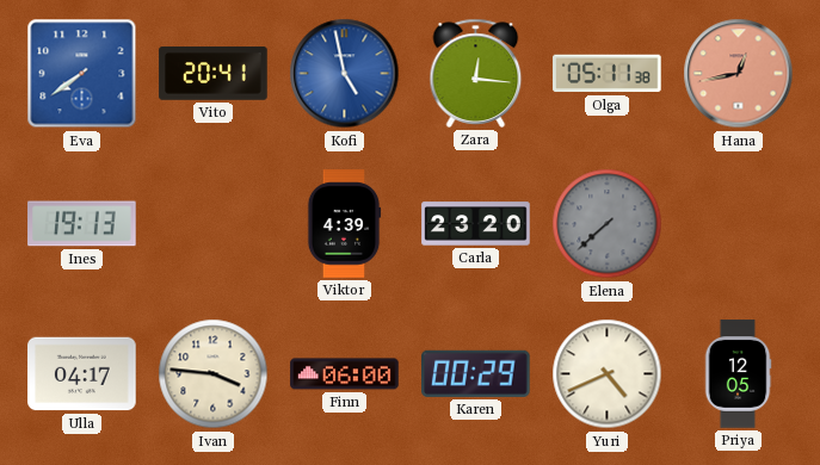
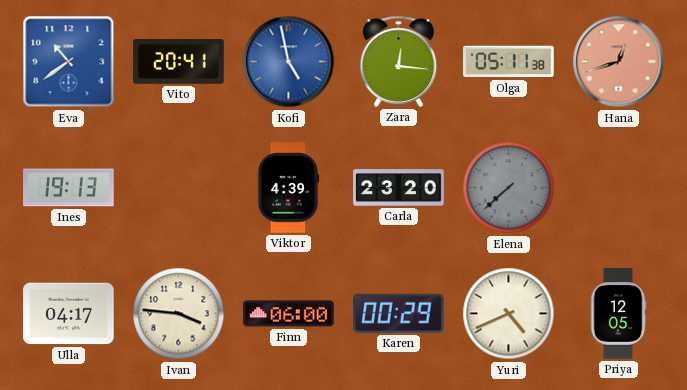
Eva: 7:39 -> 10:39 (69, 62)
Hana: 12:43 -> 12:42 (619, 62)
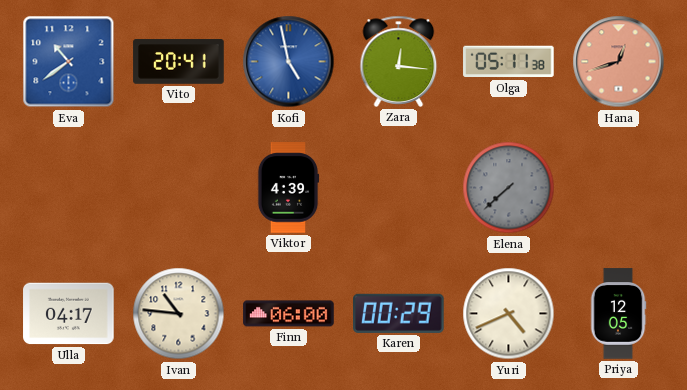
Ines: 19:13 -> none (69, 188)
Carla: 23:20 -> none (399, 188)
Ivan: 3:46 -> 10:46 (179, 314)
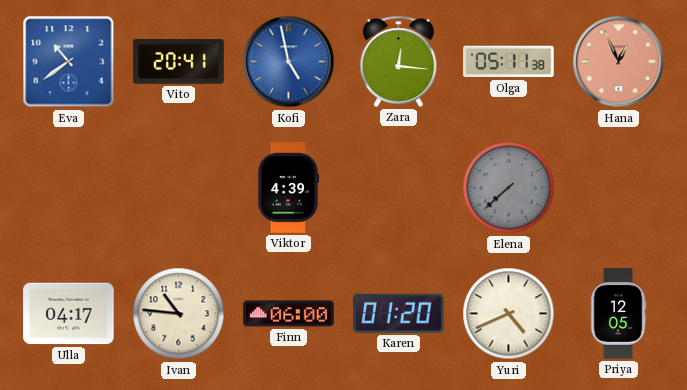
Hana: 12:42 -> 12:56 (619, 62)
Karen: 00:29 -> 01:20 (399, 313)
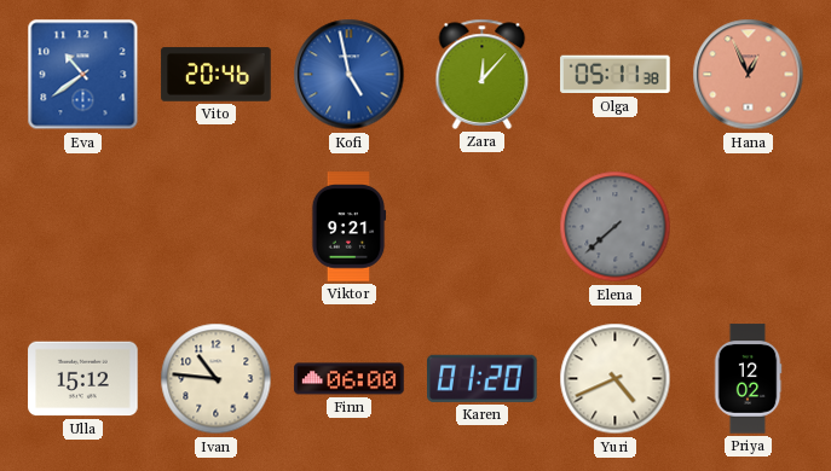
Vito: 20:41 -> 20:46 (217, 75)
Zara: 12:16 -> 12:07 (483, 74)
Viktor: 4:39 -> 9:21 (348, 227)
Ulla: 04:17 -> 15:12 (83, 379)
Priya: 12:05 -> 12:02 (748, 379)
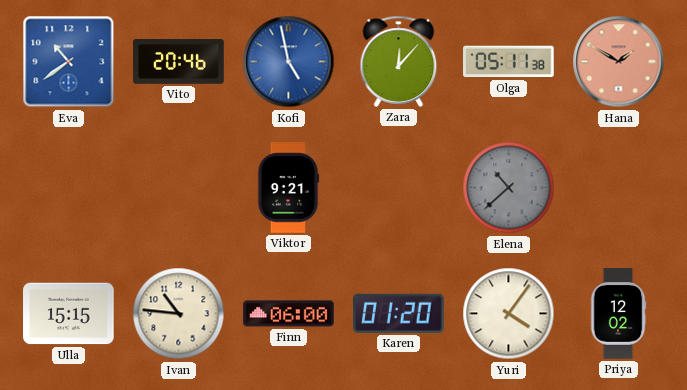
Hana: 12:56 -> 1:50 (619, 62)
Elena: 7:38 -> 10:38 (509, 188)
Ulla: 15:12 -> 15:15 (69, 314)
Yuri: 4:41 -> 4:06 (509, 314)
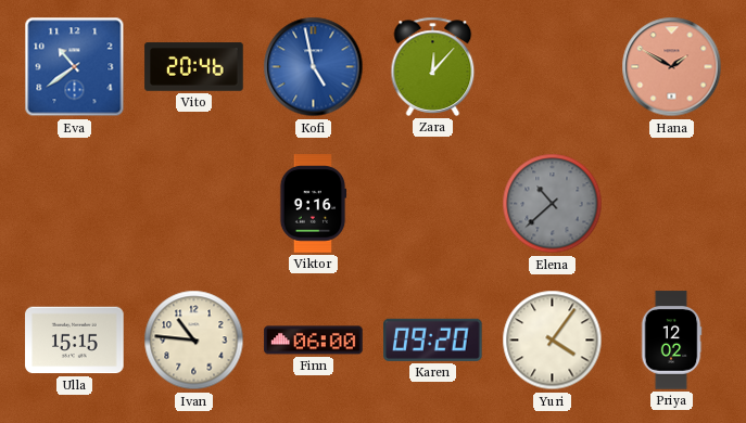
Olga: 05:11 -> none (509, 62)
Viktor: 9:21 -> 9:16 (313, 204)
Karen: 01:20 -> 09:20 (433, 339)
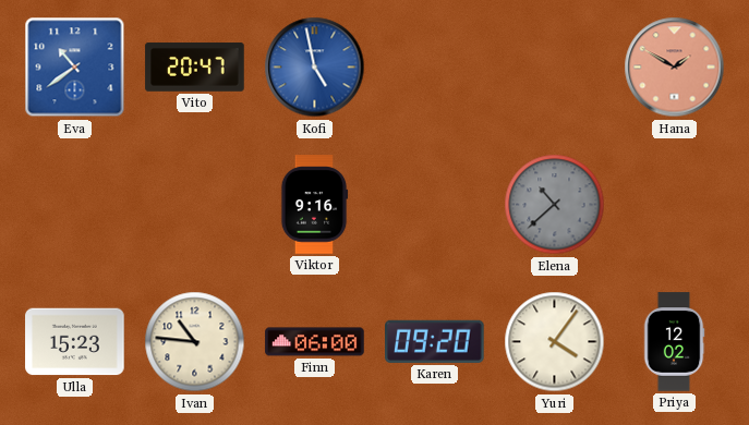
Vito: 20:46 -> 20:47 (195, 68)
Zara: 12:07 -> none (433, 66)
Ulla: 15:15 -> 15:23 (75, 342)
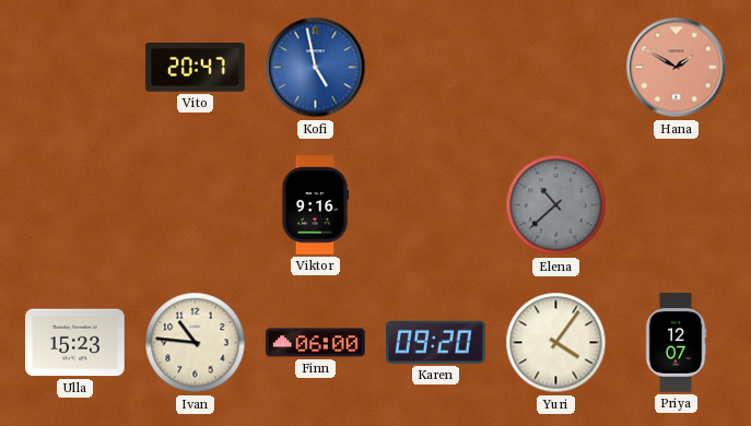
Eva: 10:39 -> none (75, 68)
Priya: 12:02 -> 12:07 (676, 343)
